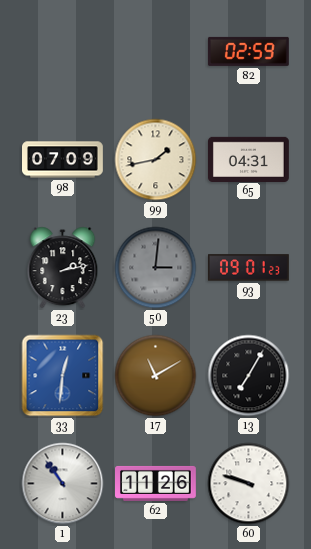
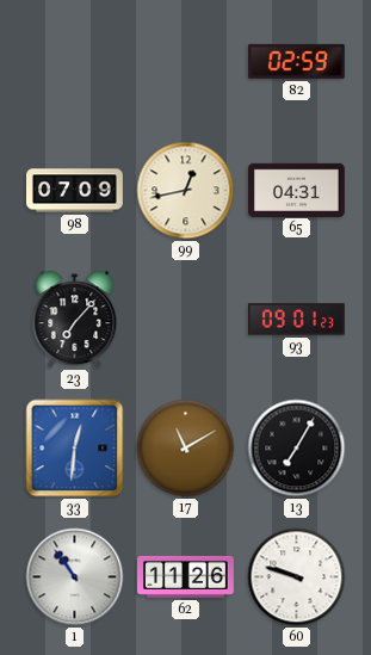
99: 1:43 -> 12:43 (186, 191)
23: 2:13 -> 7:07 (75, 320)
50: 3:01 -> none (156, 268)
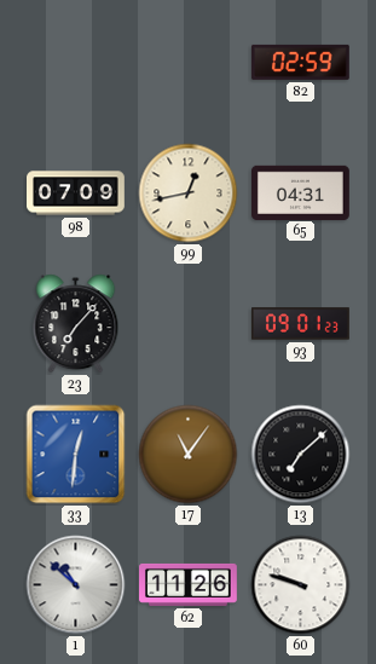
17: 11:10 -> 11:06 (189, 455)
13: 7:05 -> 7:08 (301, 455)
1: 10:54 -> 10:52 (76, 585)
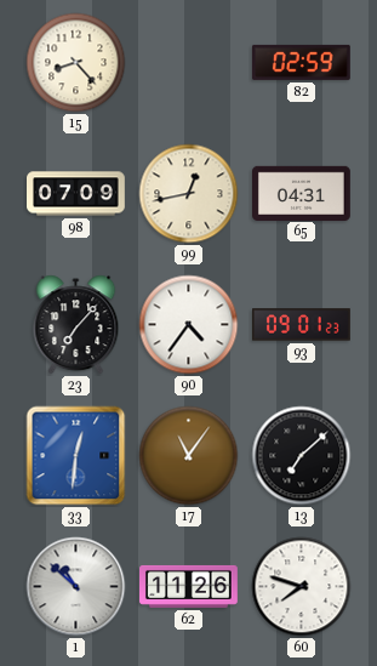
15: none -> 8:23 (76, 63)
90: none -> 4:36 (189, 325)
60: 9:48 -> 7:48 (302, 587)
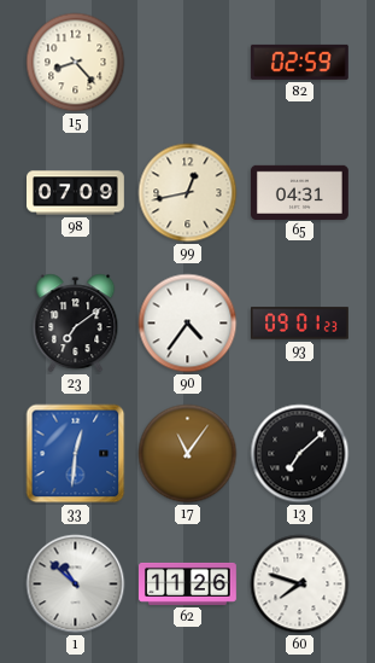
23: 7:07 -> 7:09 (76, 324)
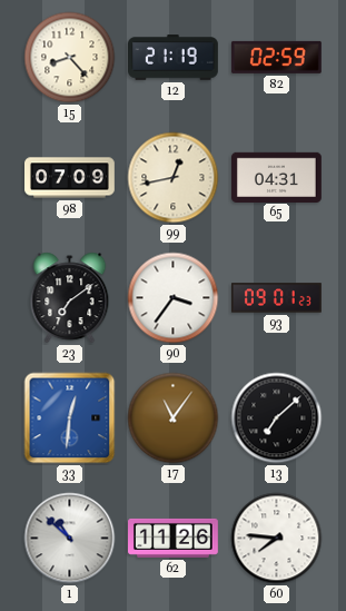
12: none -> 21:19 (174, 58)
90: 4:36 -> 3:36 (174, 298)
60: 7:48 -> 7:46 (277, 539)
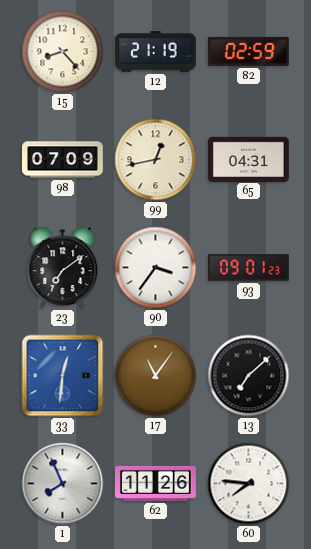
1: 10:52 -> 7:56 (63, 484)
